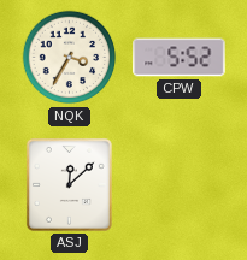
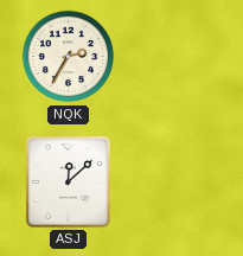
NQK: 3:35 -> 2:35 (69, 57)
CPW: 5:52 -> none (180, 58)
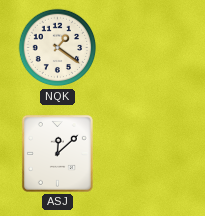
NQK: 2:35 -> 1:21 (58, 48)
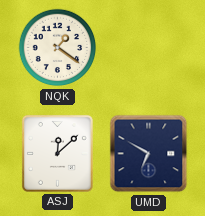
UMD: none -> 6:50 (149, 154)
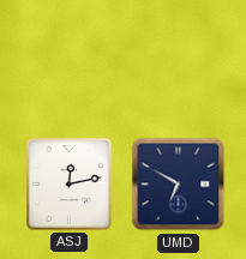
NQK: 1:21 -> none (58, 48)
ASJ: 12:08 -> 12:13 (68, 183)
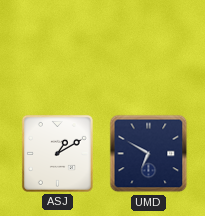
ASJ: 12:13 -> 1:10 (57, 153)
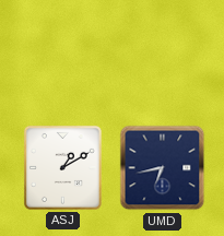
UMD: 6:50 -> 6:43 (163, 168)
